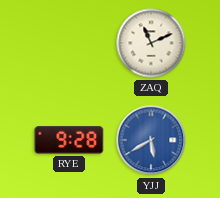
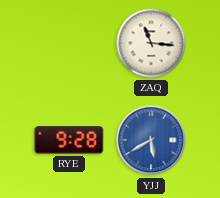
ZAQ: 11:11 -> 11:16 (151, 43)
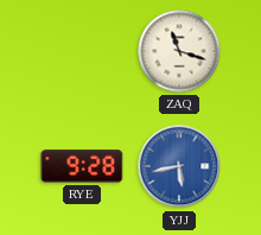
ZAQ: 11:16 -> 11:18 (179, 51)
YJJ: 5:40 -> 5:43 (179, 166)
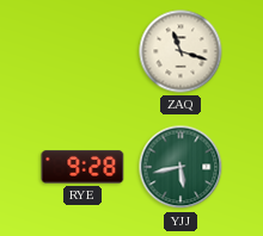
YJJ dial: blue -> green (181, 167)
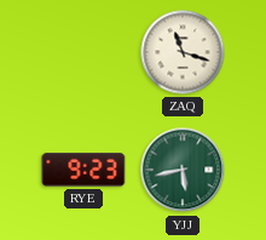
RYE: 9:28 -> 9:23 (83, 170)
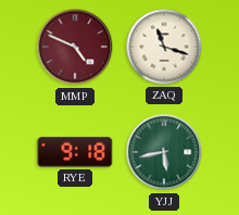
MMP: none -> 4:49 (75, 47)
RYE: 9:23 -> 9:18 (75, 152)
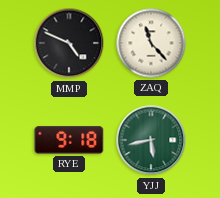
MMP dial: burgundy -> black (69, 43)
ZAQ: 11:18 -> 11:23 (151, 43)
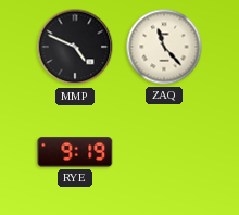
RYE: 9:18 -> 9:19 (75, 152)
YJJ: 5:43 -> none (151, 140)
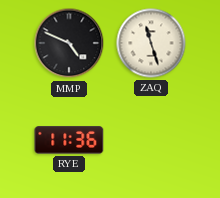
ZAQ: 11:23 -> 11:27 (151, 43)
RYE: 9:19 -> 11:36 (69, 140)
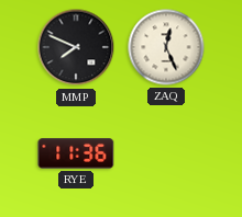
MMP: 4:49 -> 7:49 (76, 47)
ZAQ: 11:27 -> 12:26 (166, 47)
